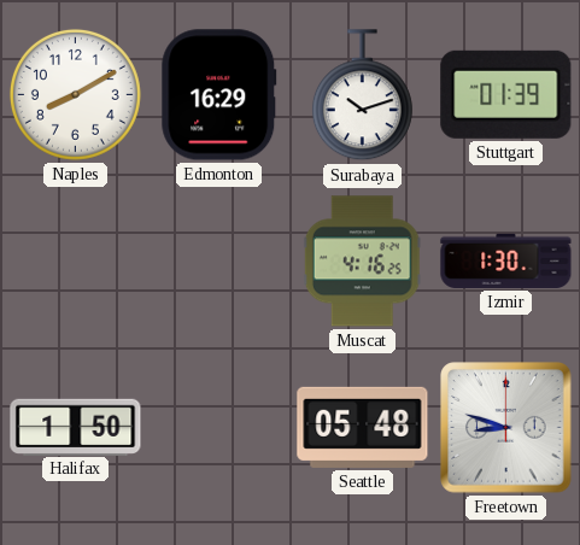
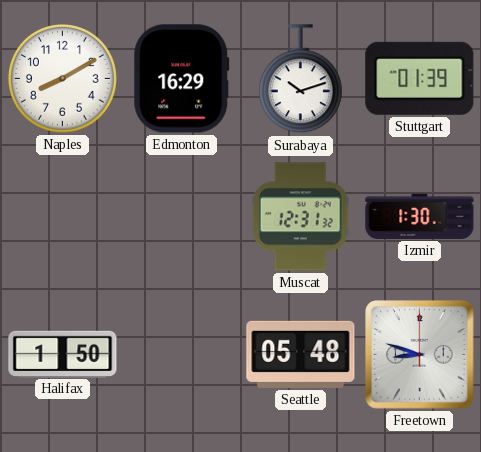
Muscat: 4:16 -> 12:31 (300, 217)
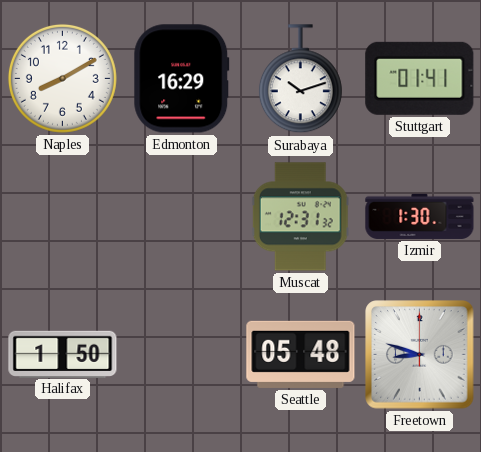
Stuttgart: 01:39 -> 01:41 (420, 78)
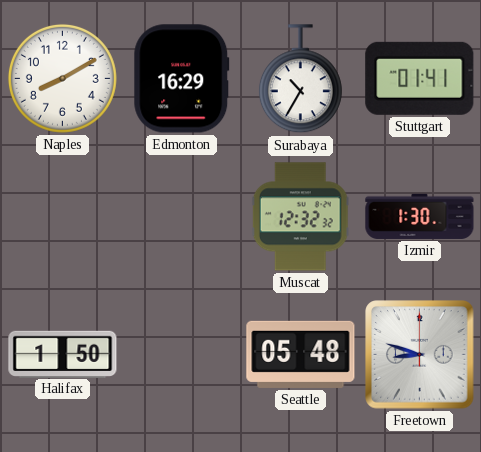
Surabaya: 10:12 -> 10:35 (300, 79)
Muscat: 12:31 -> 12:32 (300, 217)
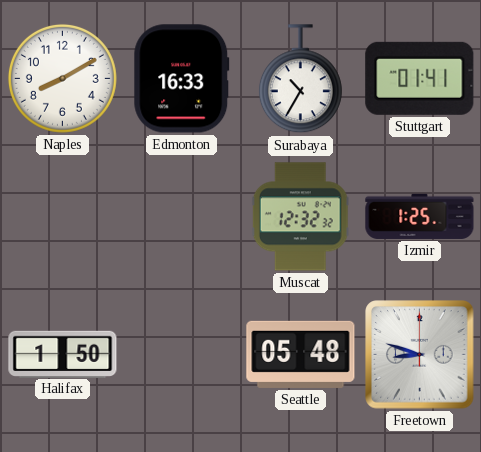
Edmonton: 16:29 -> 16:33 (182, 79)
Izmir: 1:30 -> 1:25 (420, 216)
